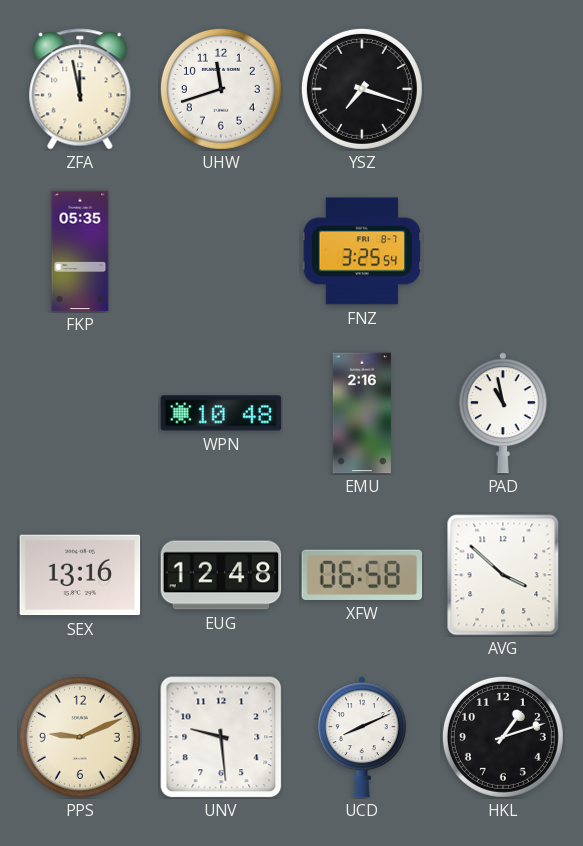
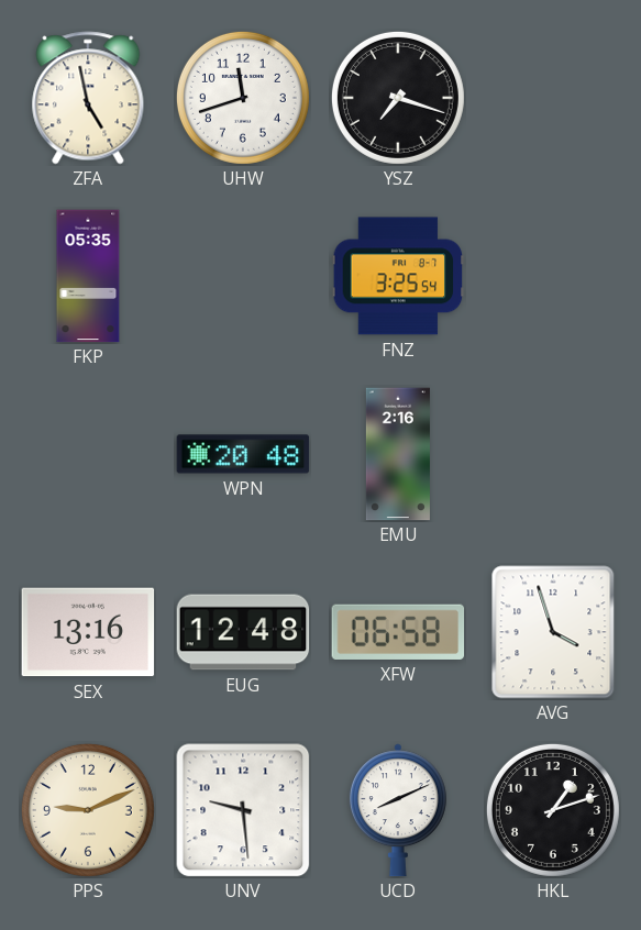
ZFA: 11:58 -> 4:58 (88, 98)
WPN: 10:48 -> 20:48 (243, 454)
PAD: 10:58 -> none (503, 413)
AVG: 3:52 -> 3:57 (553, 632)
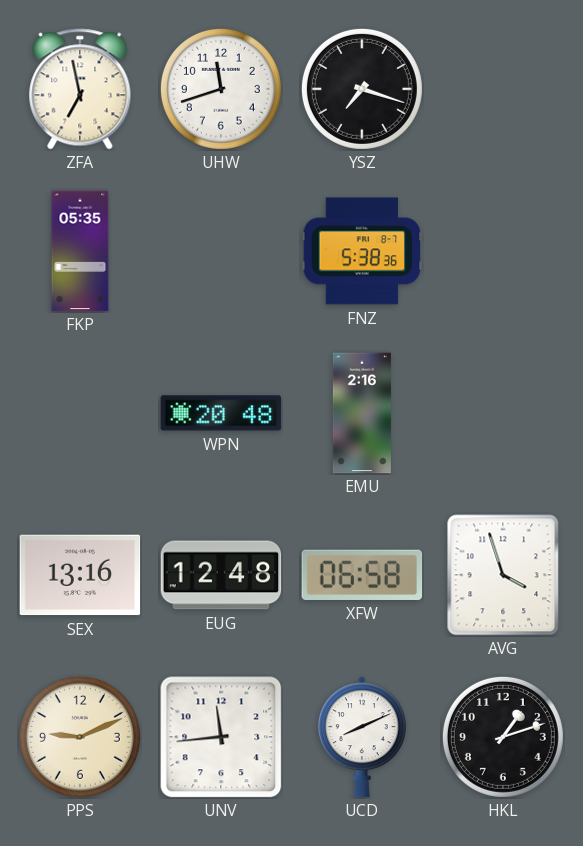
ZFA: 4:58 -> 6:58 (80, 89)
FNZ: 3:25 -> 5:38 (362, 251)
UNV: 9:29 -> 11:44 (221, 737)
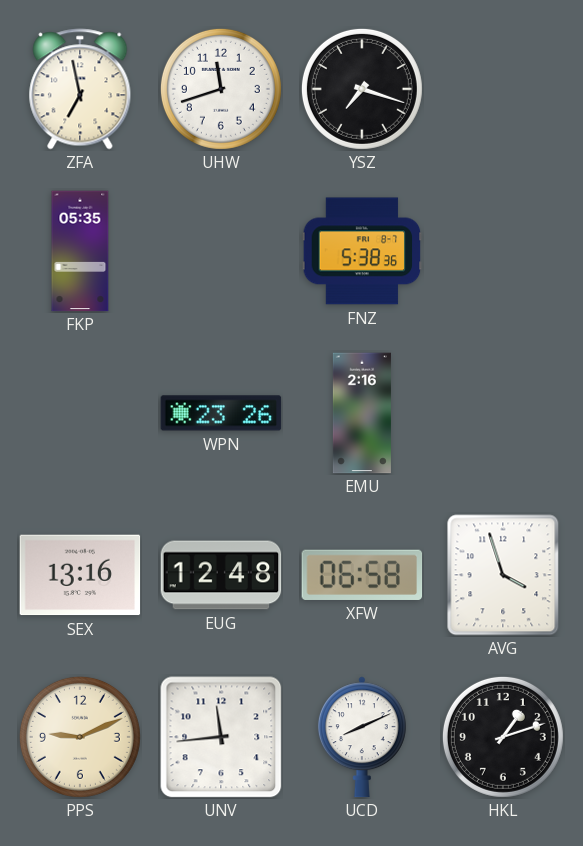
WPN: 20:48 -> 23:26 (221, 413)
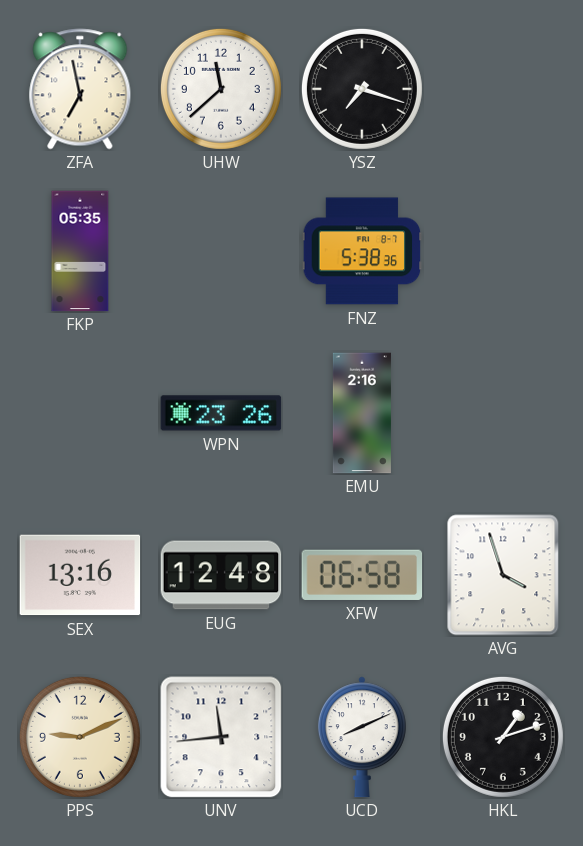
UHW: 11:42 -> 11:38 (221, 89)
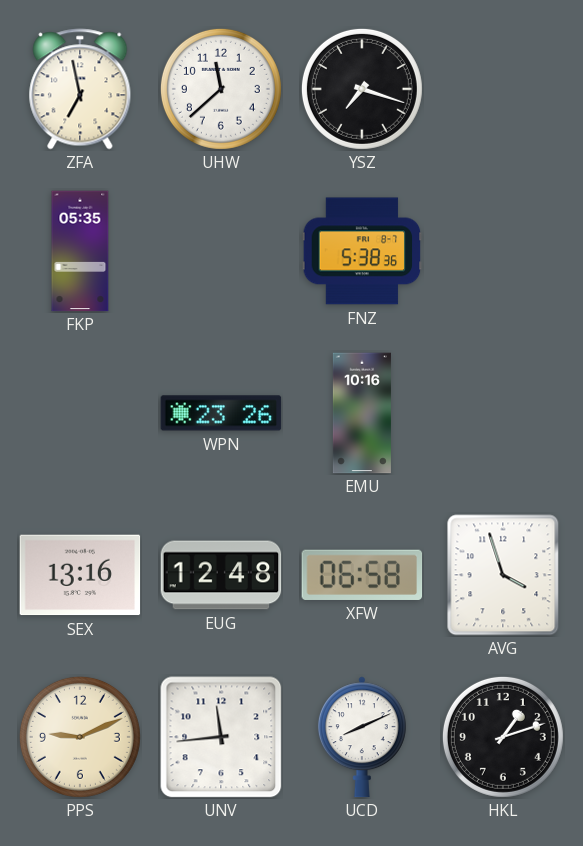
EMU: 2:16 -> 10:16 (362, 413)
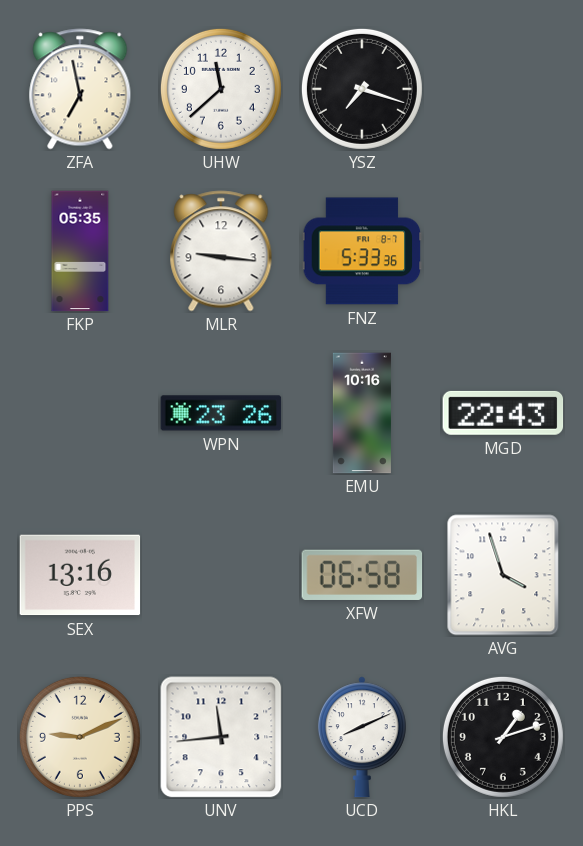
MLR: none -> 9:16 (221, 251)
FNZ: 5:38 -> 5:33 (362, 251)
MGD: none -> 22:43 (503, 413)
EUG: 12:48 -> none (221, 575)
